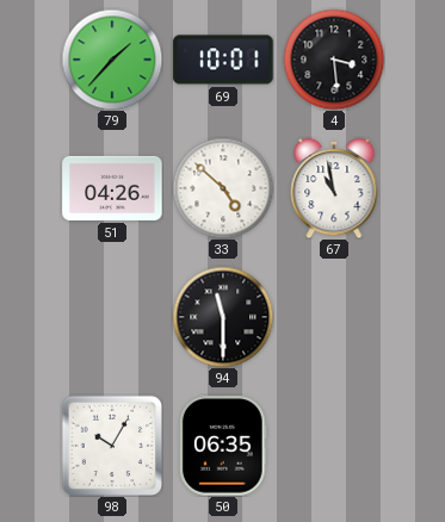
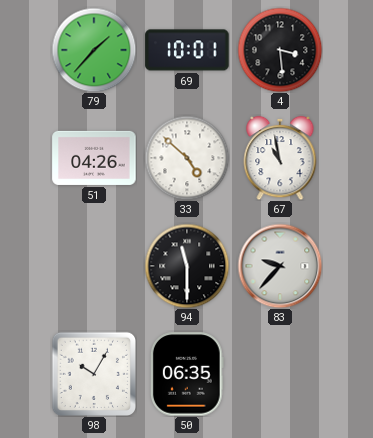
83: none -> 9:37 (280, 266)
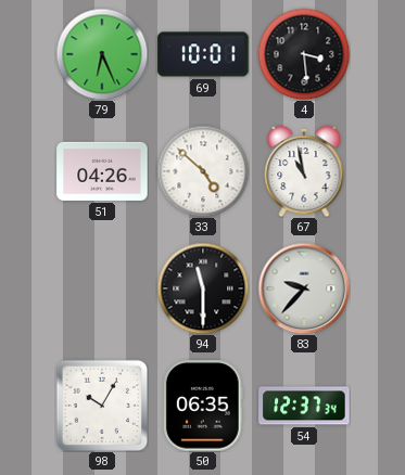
79: 1:37 -> 6:26 (102, 54)
54: none -> 12:37 (304, 406)
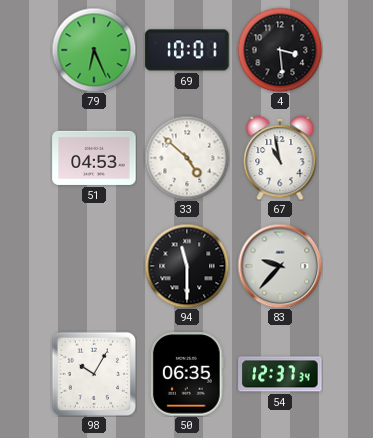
51: 04:26 -> 04:53 (94, 158)
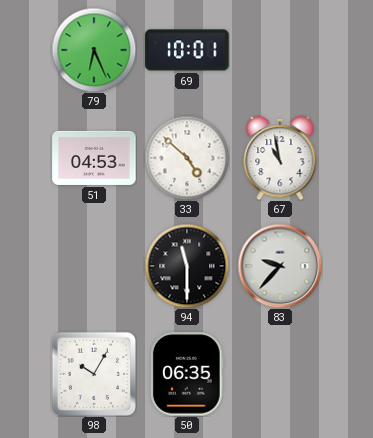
4: 3:29 -> none (280, 50)
54: 12:37 -> none (280, 374)
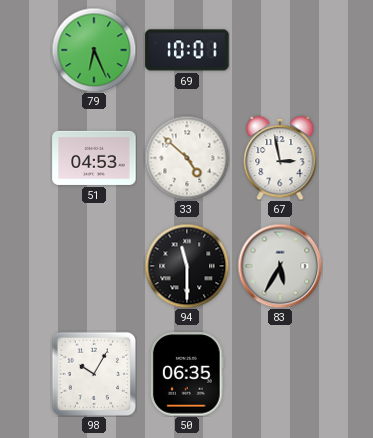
67: 10:58 -> 2:58 (280, 158)
83: 9:37 -> 5:35 (280, 266)
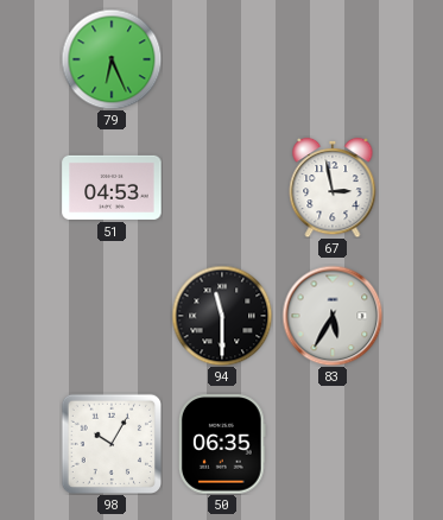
69: 10:01 -> none (187, 50)
33: 4:52 -> none (187, 158)
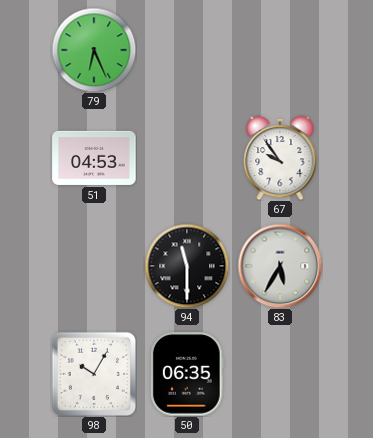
67: 2:58 -> 9:54 (280, 158)
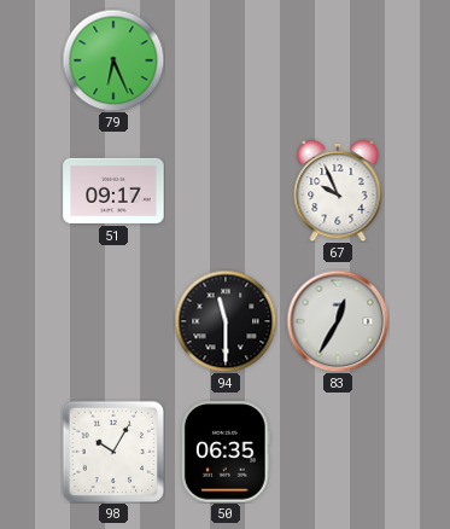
51: 04:53 -> 09:17 (113, 191)
67: 9:54 -> 9:56 (338, 191)
83: 5:35 -> 12:35 (338, 321)
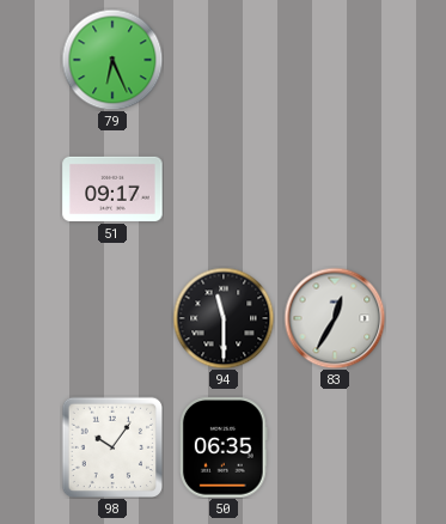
67: 9:56 -> none (338, 191)
98: 10:05 -> 10:06 (111, 446)
